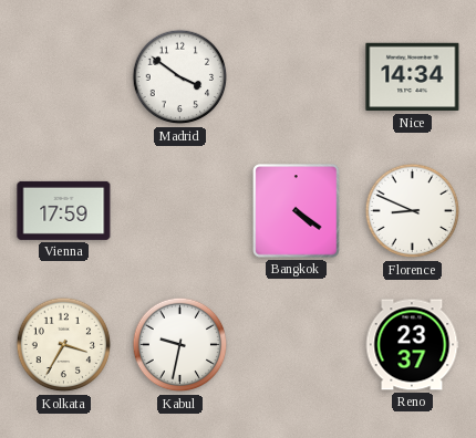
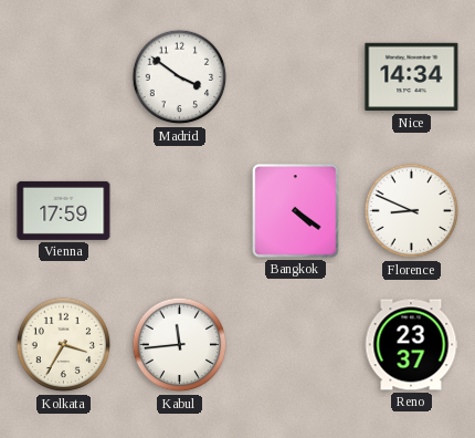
Kabul: 9:32 -> 11:44 (180, 345)
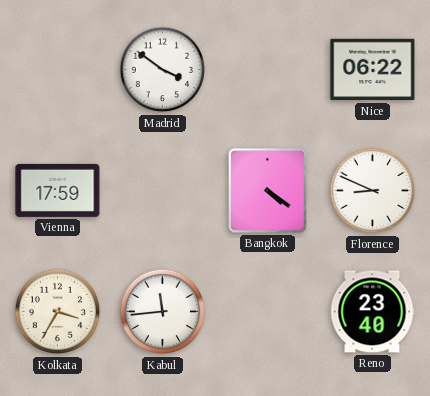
Nice: 14:34 -> 06:22 (373, 70)
Reno: 23:37 -> 23:40 (372, 312)
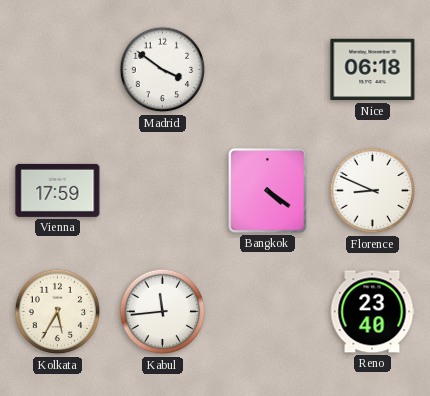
Nice: 06:22 -> 06:18 (373, 70)
Kolkata: 3:35 -> 5:35 (58, 312)
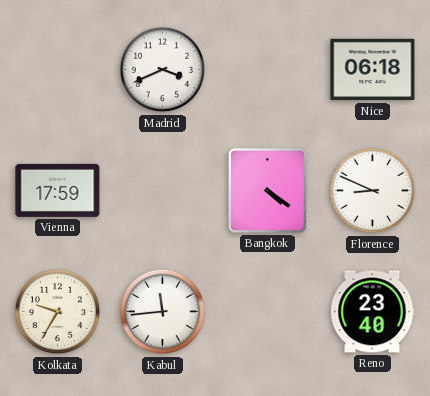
Madrid: 3:51 -> 3:41 (163, 70)
Kolkata: 5:35 -> 9:35 (58, 312)
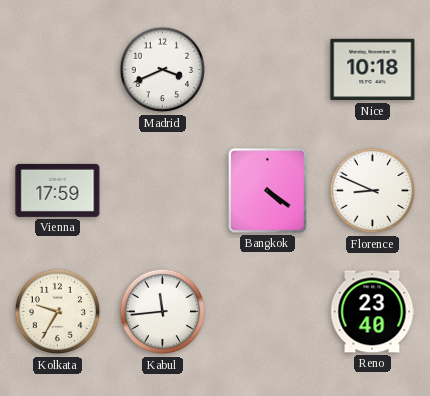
Nice: 06:18 -> 10:18 (373, 70)
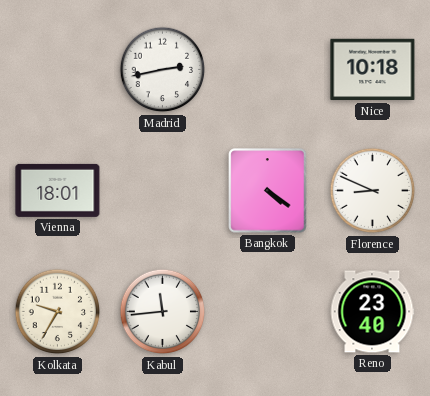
Madrid: 3:41 -> 2:43 (163, 70)
Vienna: 17:59 -> 18:01 (58, 190)
